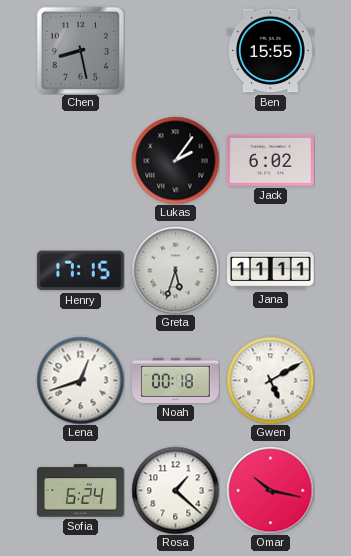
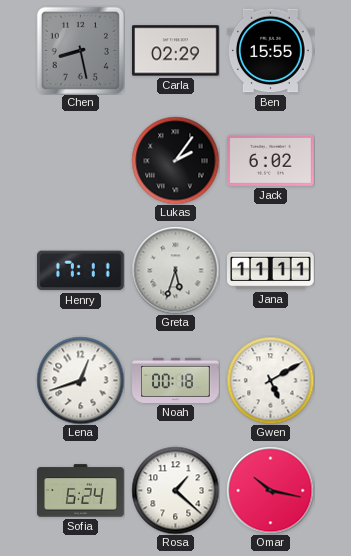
Carla: none -> 02:29 (176, 51)
Henry: 17:15 -> 17:11 (80, 271)
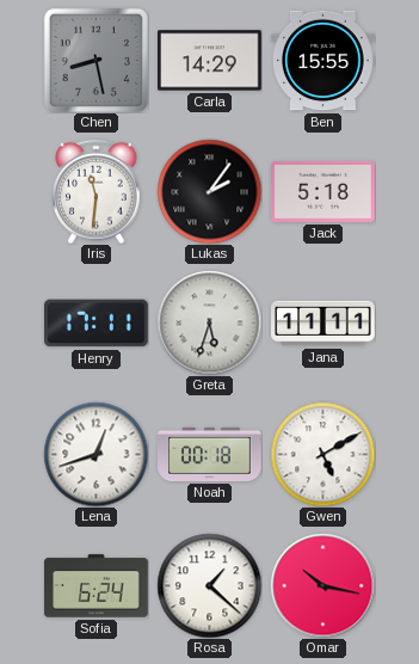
Carla: 02:29 -> 14:29 (210, 61)
Iris: none -> 11:31 (97, 191)
Jack: 6:02 -> 5:18 (324, 191)
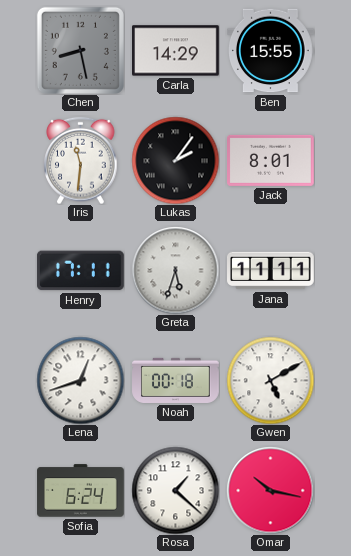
Jack: 5:18 -> 8:01 (271, 160)
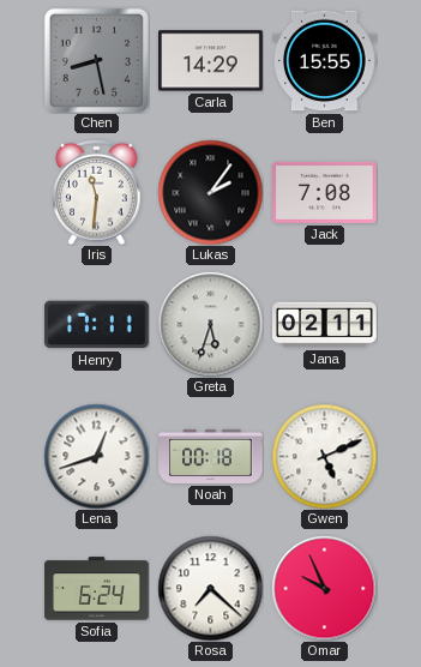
Jack: 8:01 -> 7:08 (325, 192)
Jana: 11:11 -> 02:11 (325, 325)
Gwen: 5:10 -> 5:11 (324, 456)
Rosa: 1:22 -> 7:22 (210, 588)
Omar: 10:17 -> 9:56 (324, 588)
